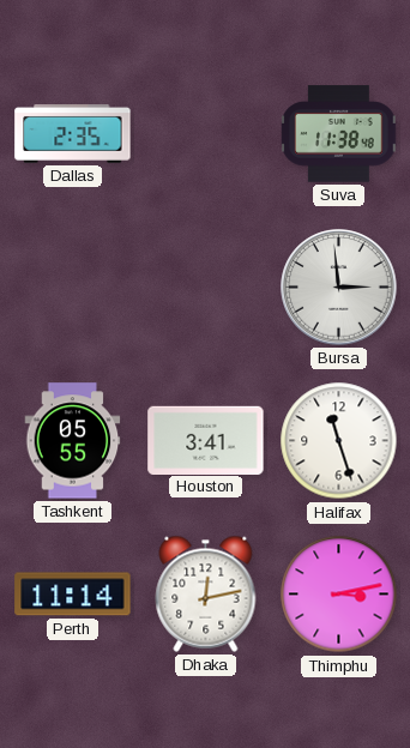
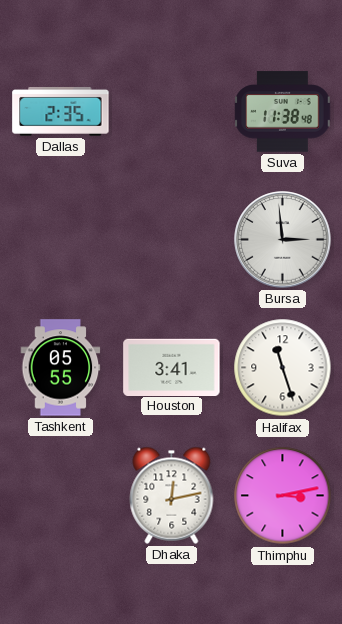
Perth: 11:14 -> none (73, 595)
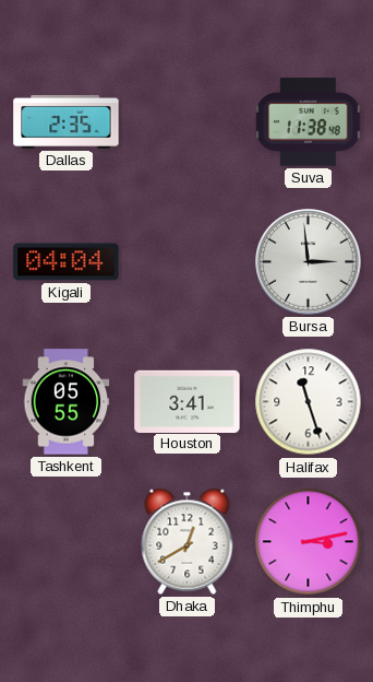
Kigali: none -> 04:04 (67, 262)
Dhaka: 12:13 -> 12:40 (188, 541)
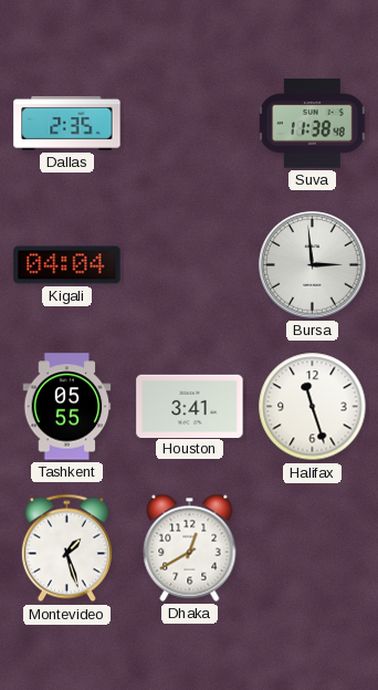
Montevideo: none -> 1:27 (66, 548)
Thimphu: 3:13 -> none (309, 542)
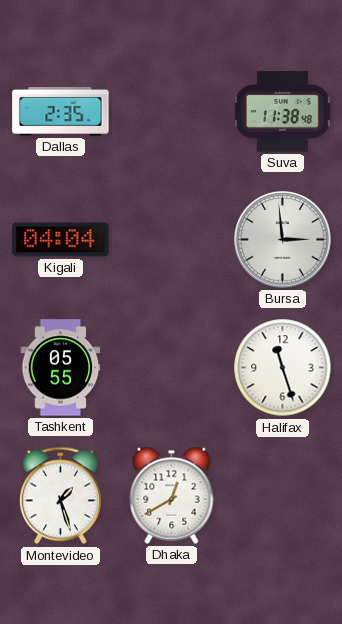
Houston: 3:41 -> none (190, 406)
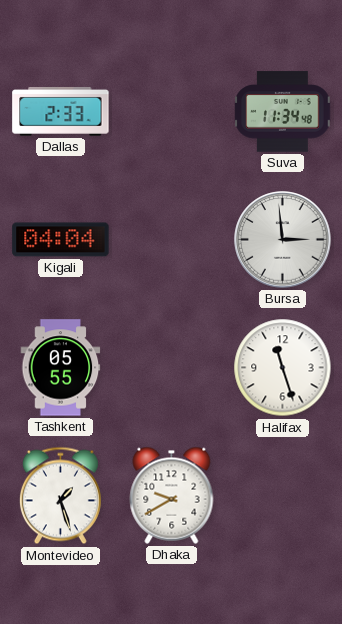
Dallas: 2:35 -> 2:33 (61, 111)
Suva: 11:38 -> 11:34 (283, 112)
Dhaka: 12:40 -> 9:40 (172, 495)
